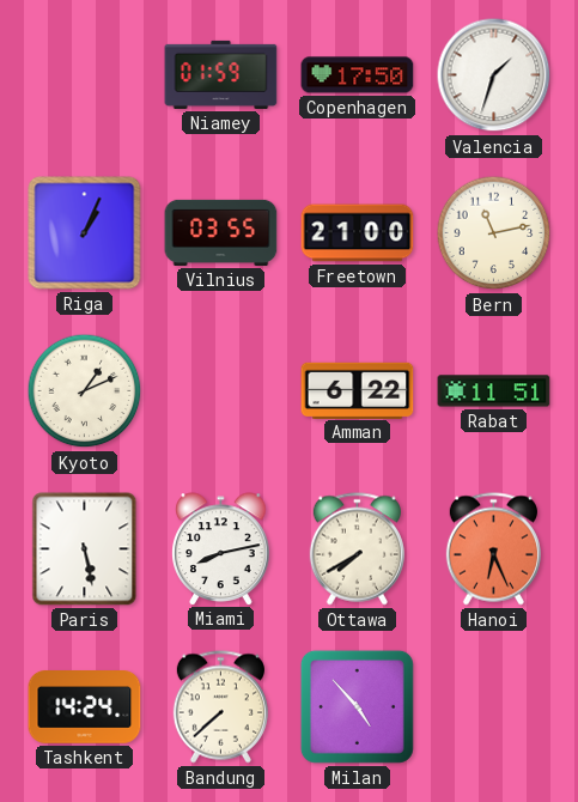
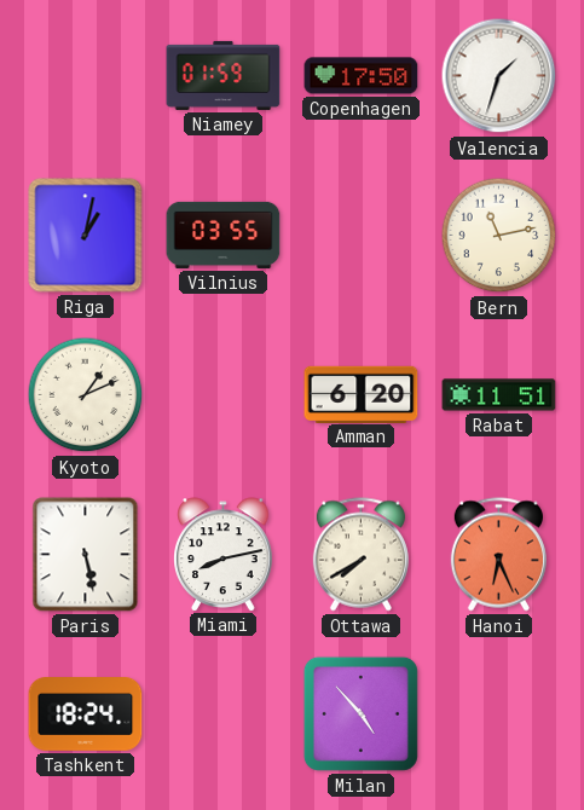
Riga: 1:04 -> 1:02 (86, 236)
Freetown: 21:00 -> none (358, 233)
Amman: 6:22 -> 6:20 (362, 394)
Tashkent: 14:24 -> 18:24 (86, 714)
Bandung: 7:38 -> none (220, 707)
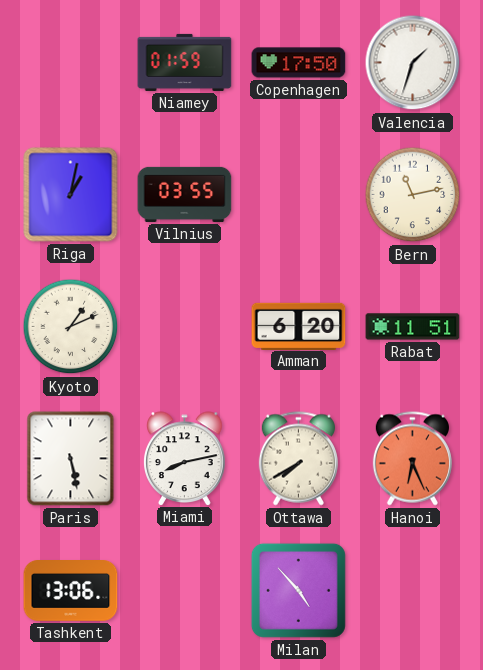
Tashkent: 18:24 -> 13:06 (71, 591)
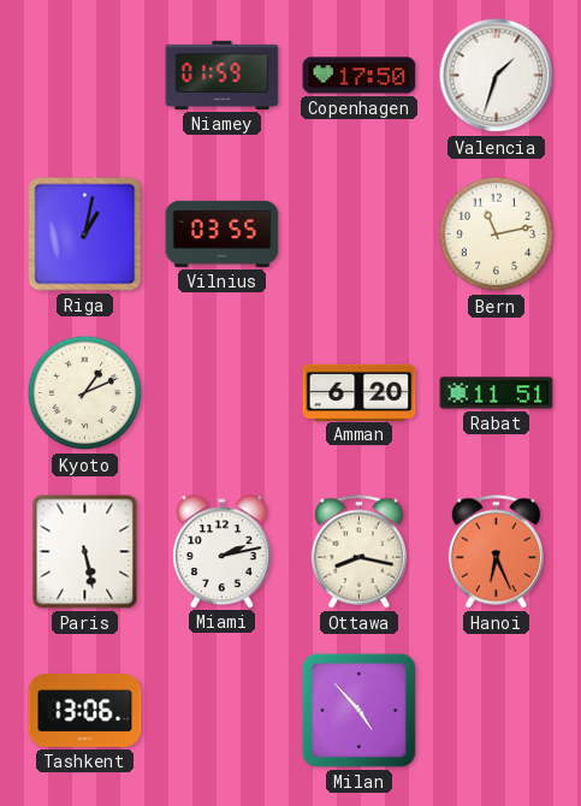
Miami: 8:13 -> 2:13 (223, 551)
Ottawa: 7:40 -> 8:17 (358, 552)
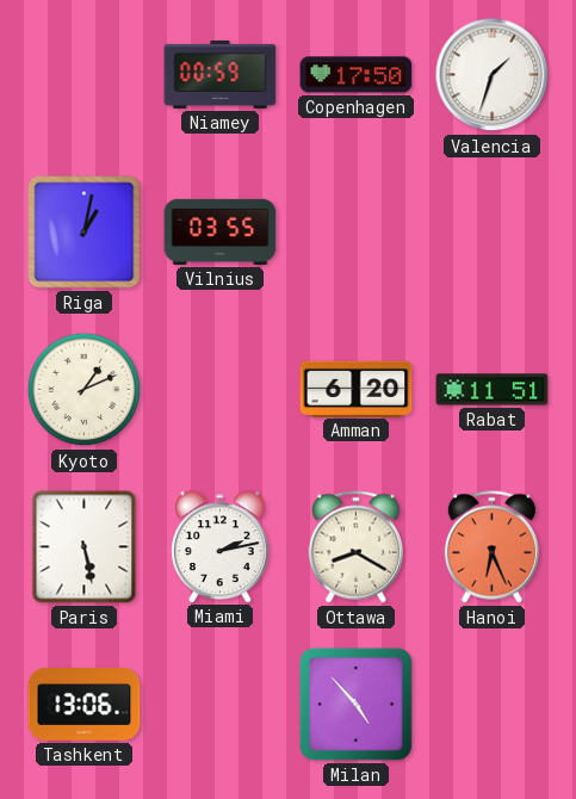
Niamey: 01:59 -> 00:59 (221, 74)
Bern: 11:13 -> none (497, 235)
Ottawa: 8:17 -> 8:20 (355, 547)
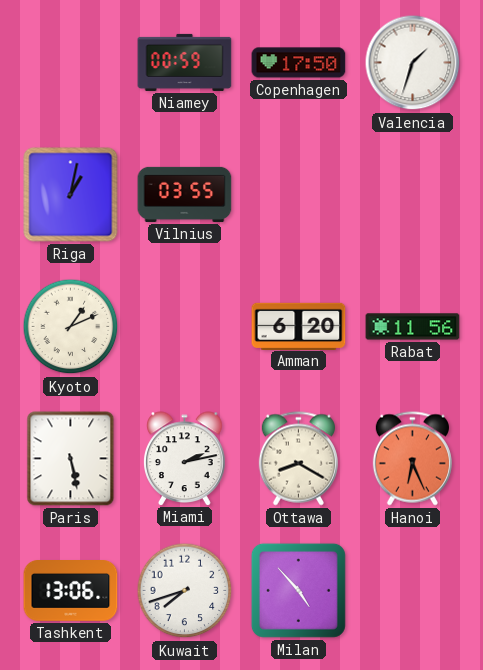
Rabat: 11:51 -> 11:56 (413, 327)
Kuwait: none -> 7:42 (185, 591)
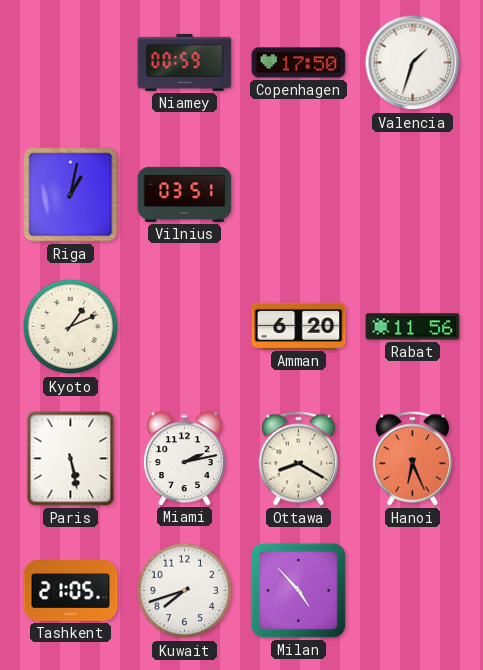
Vilnius: 03:55 -> 03:51 (185, 194)
Tashkent: 13:06 -> 21:05 (71, 591)
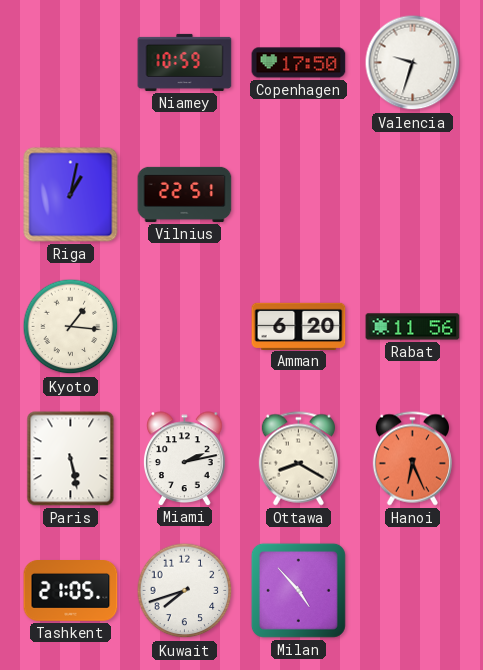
Niamey: 00:59 -> 10:59 (185, 62)
Valencia: 1:33 -> 9:33 (413, 63)
Vilnius: 03:51 -> 22:51 (185, 194)
Kyoto: 1:11 -> 1:16 (71, 327)
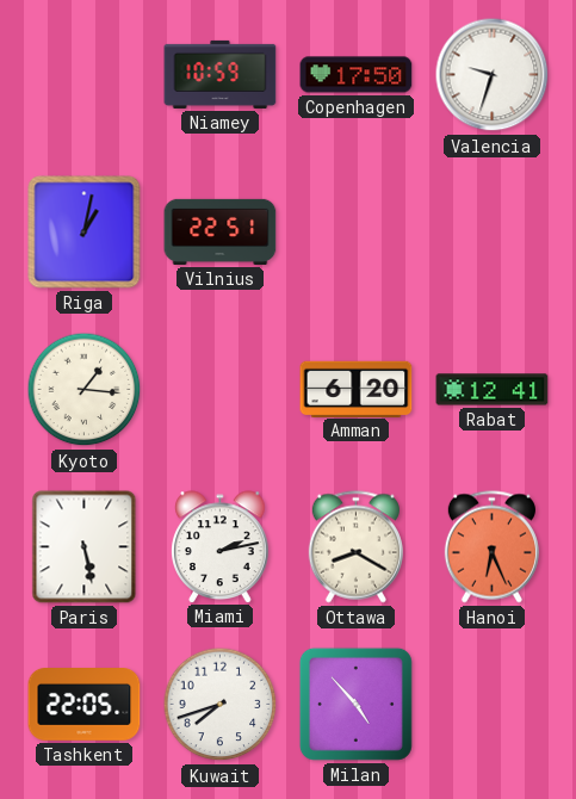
Rabat: 11:56 -> 12:41 (493, 390)
Tashkent: 21:05 -> 22:05 (85, 705)
